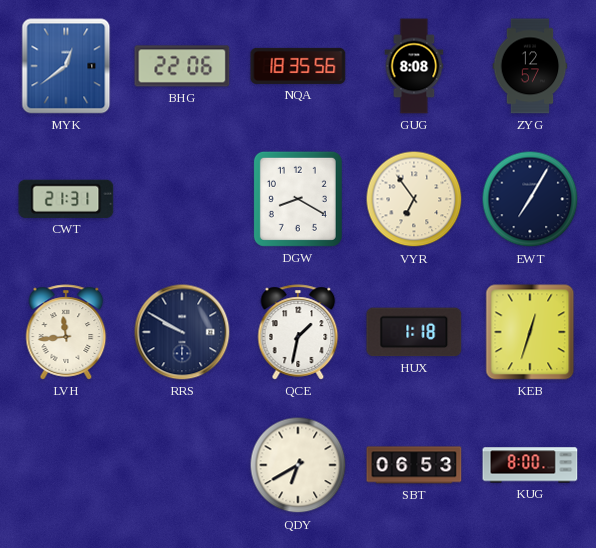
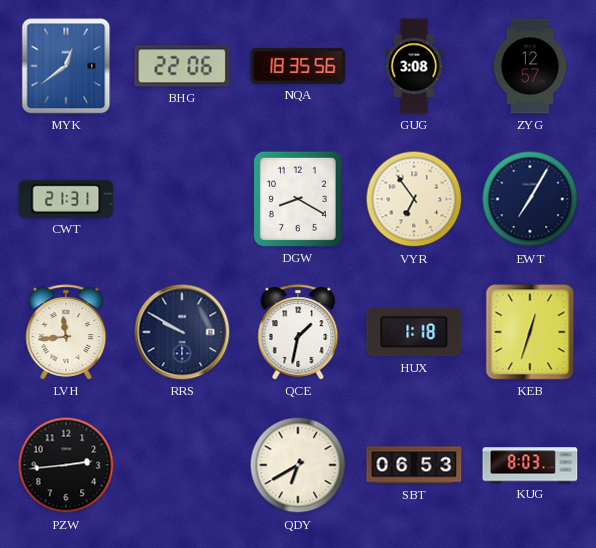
GUG: 8:08 -> 3:08 (414, 66)
PZW: none -> 2:44 (66, 465)
KUG: 8:00 -> 8:03 (530, 465)
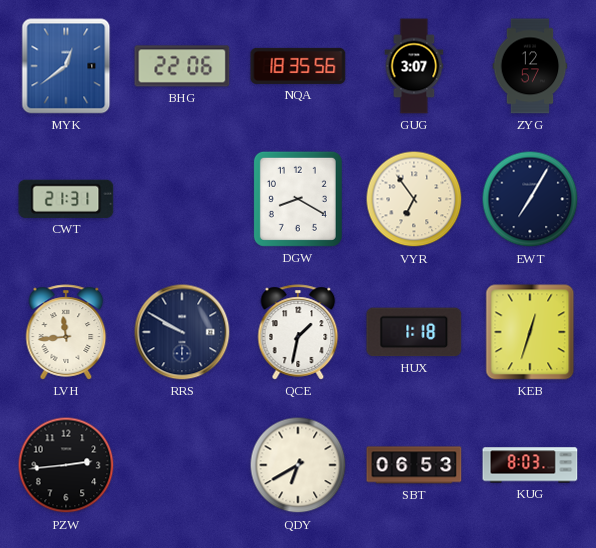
GUG: 3:08 -> 3:07 (414, 66)
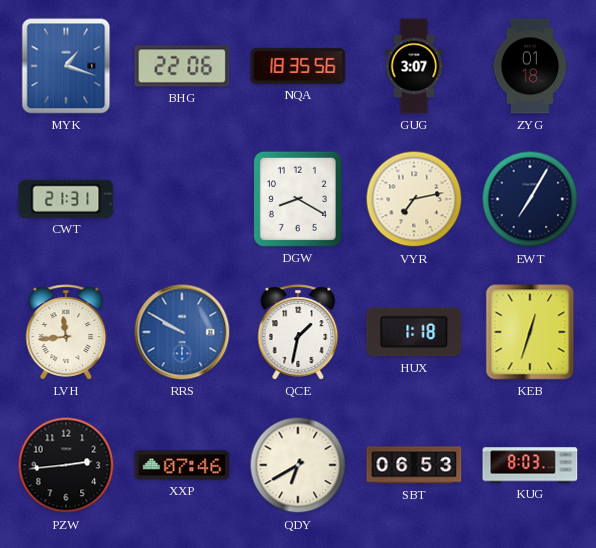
MYK: 12:39 -> 1:18 (66, 66)
ZYG: 12:57 -> 01:18 (530, 66)
VYR: 6:54 -> 7:13 (414, 199)
RRS dial: navy -> blue (182, 332)
XXP: none -> 07:46 (182, 465)
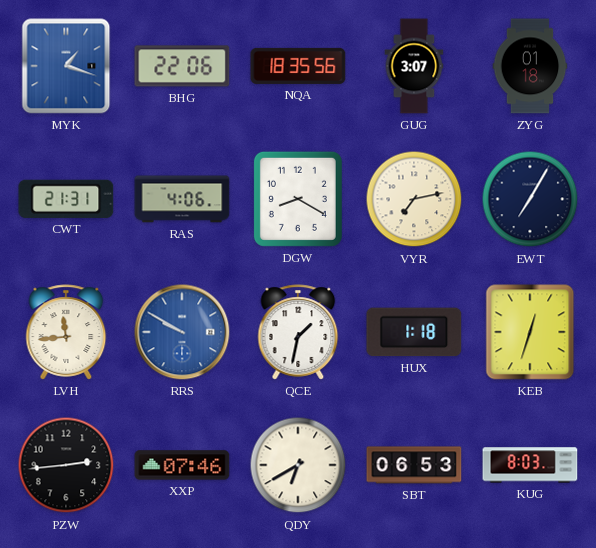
RAS: none -> 4:06 (182, 199)
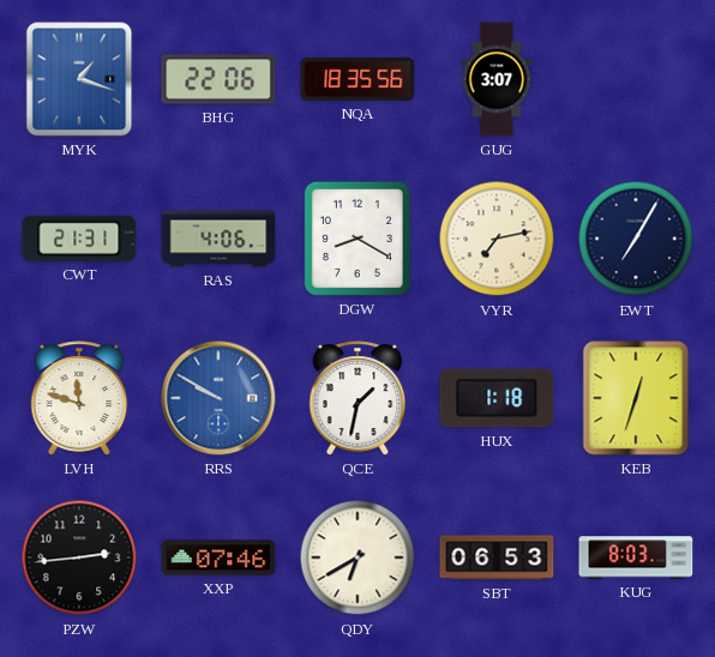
ZYG: 01:18 -> none (530, 66)
LVH: 11:44 -> 11:48 (79, 398)
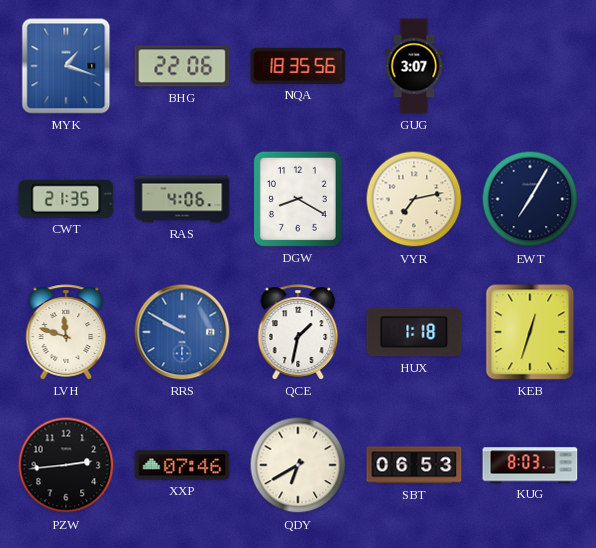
CWT: 21:31 -> 21:35 (66, 199)
